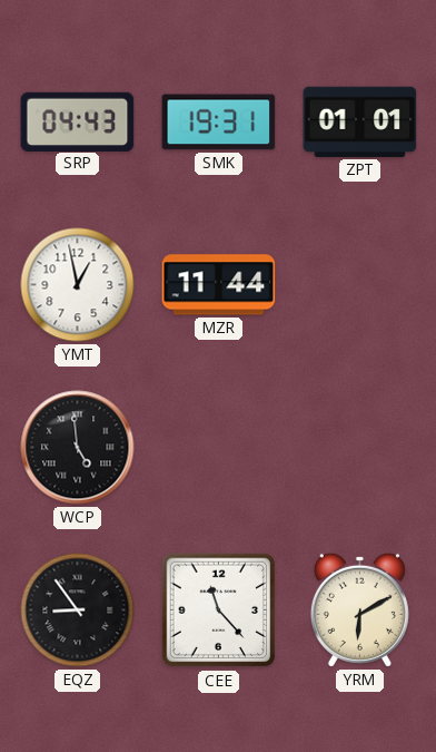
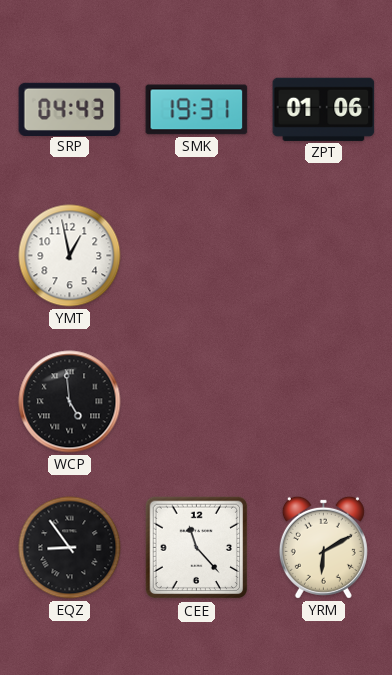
ZPT: 01:01 -> 01:06 (324, 109)
MZR: 11:44 -> none (219, 285)
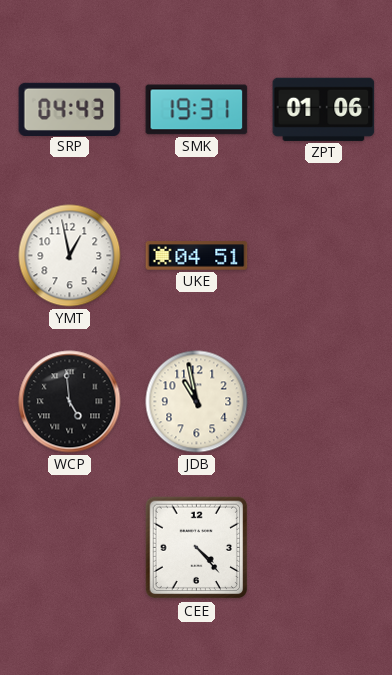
UKE: none -> 04:51 (197, 256)
JDB: none -> 10:58 (197, 402)
EQZ: 8:54 -> none (70, 548)
CEE: 11:23 -> 4:23 (197, 548)
YRM: 6:10 -> none (323, 547)
